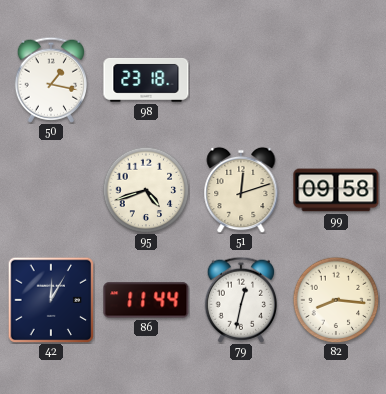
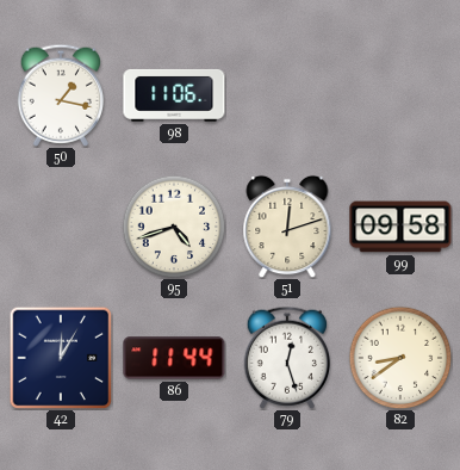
98: 23:18 -> 11:06 (174, 95)
79: 12:32 -> 12:27 (286, 358)
82: 8:16 -> 8:39 (400, 358)
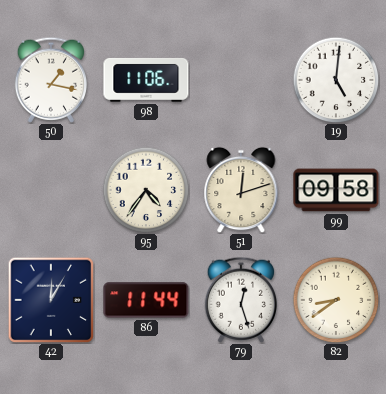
19: none -> 5:01 (336, 80)
95: 4:42 -> 4:36 (146, 190)
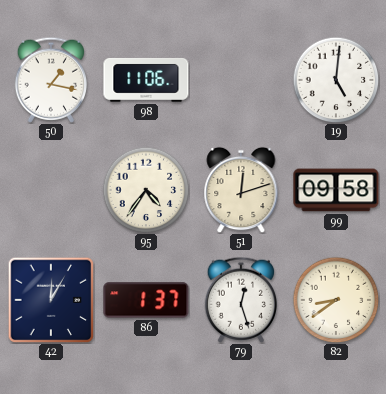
86: 11:44 -> 1:37 (146, 300)
